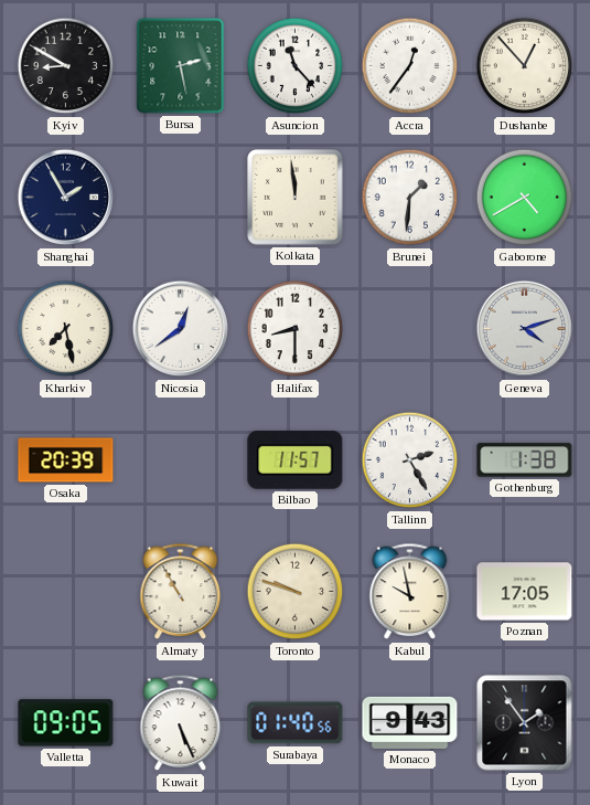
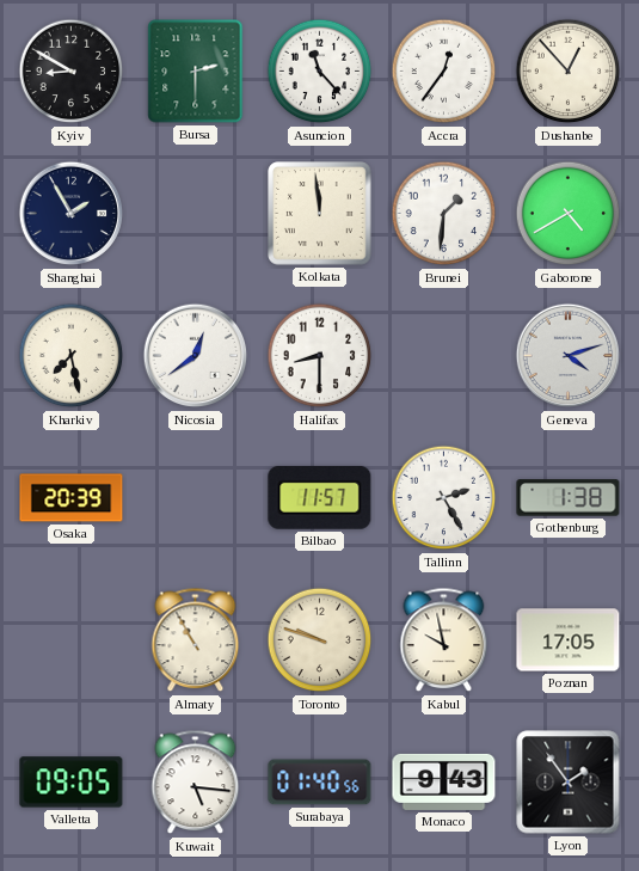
Bursa: 2:28 -> 2:30 (196, 72)
Kuwait: 5:26 -> 5:16 (196, 783)
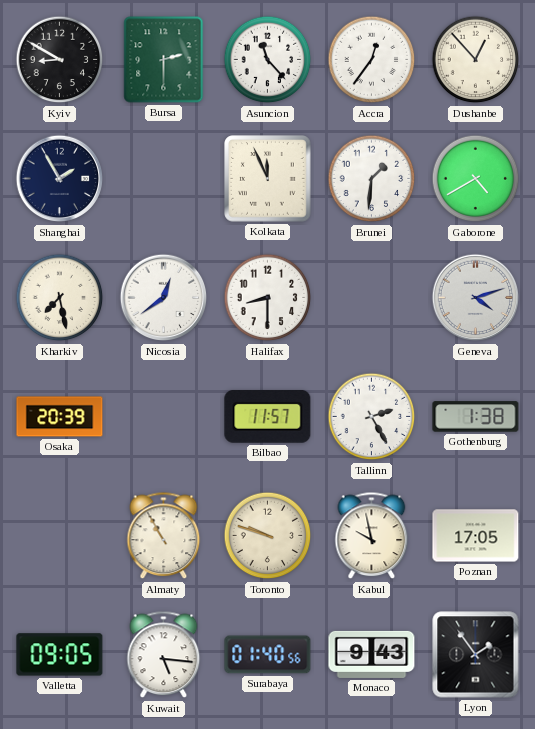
Kolkata: 11:59 -> 11:56 (268, 179)
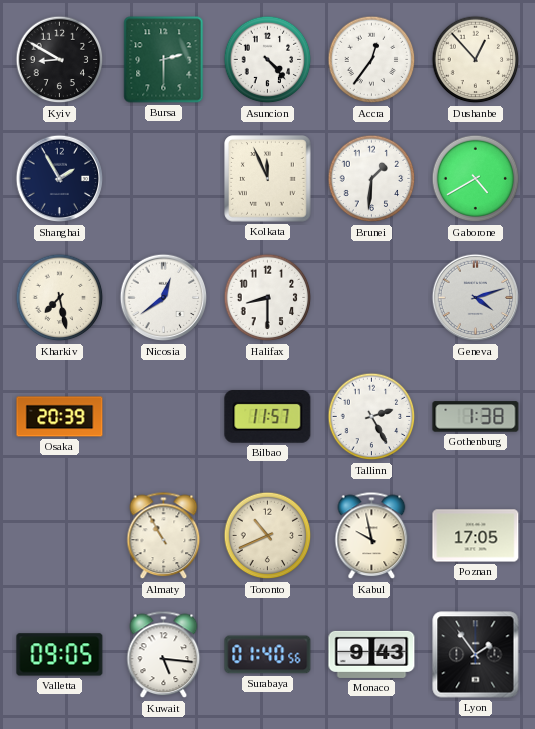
Asuncion: 11:23 -> 4:23 (268, 60)
Toronto: 9:48 -> 10:41 (268, 536)
